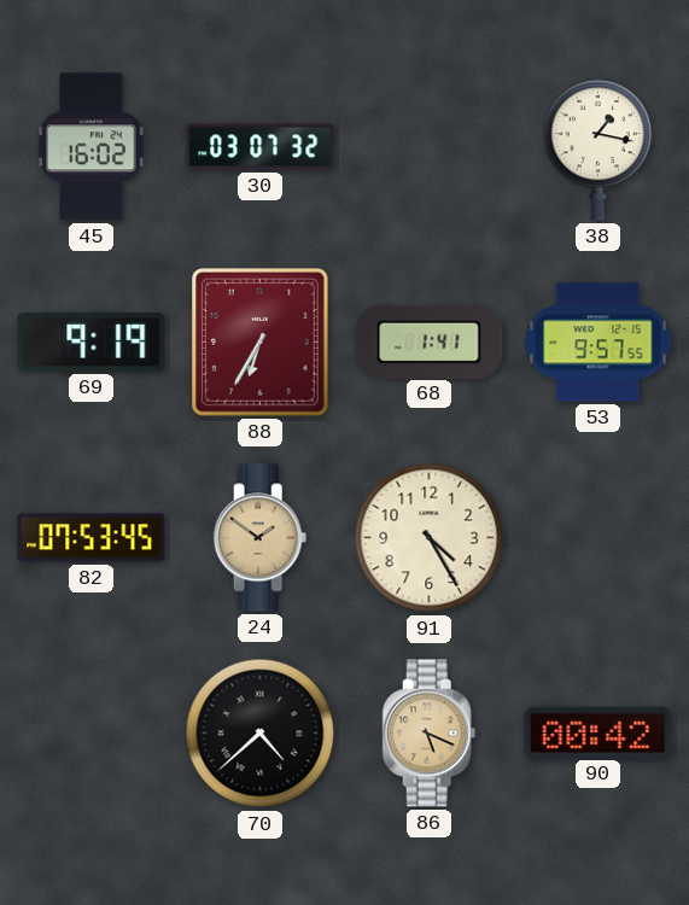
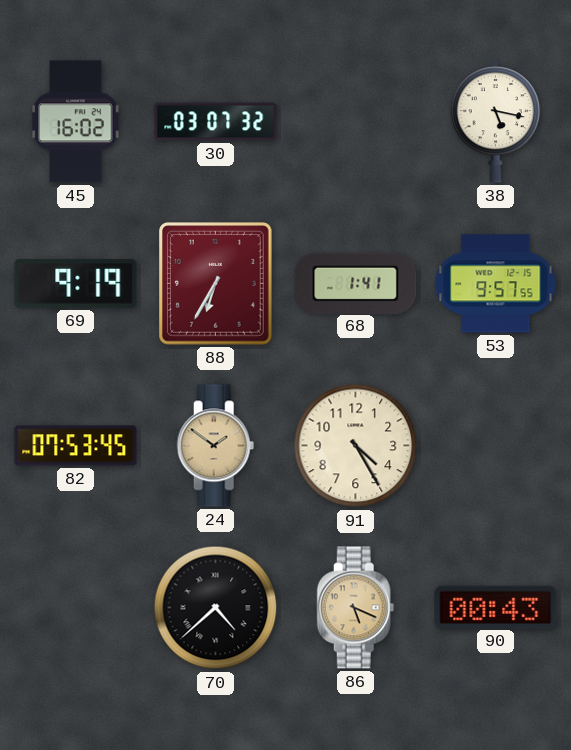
38: 1:17 -> 5:17 (496, 121)
90: 00:42 -> 00:43 (496, 607)
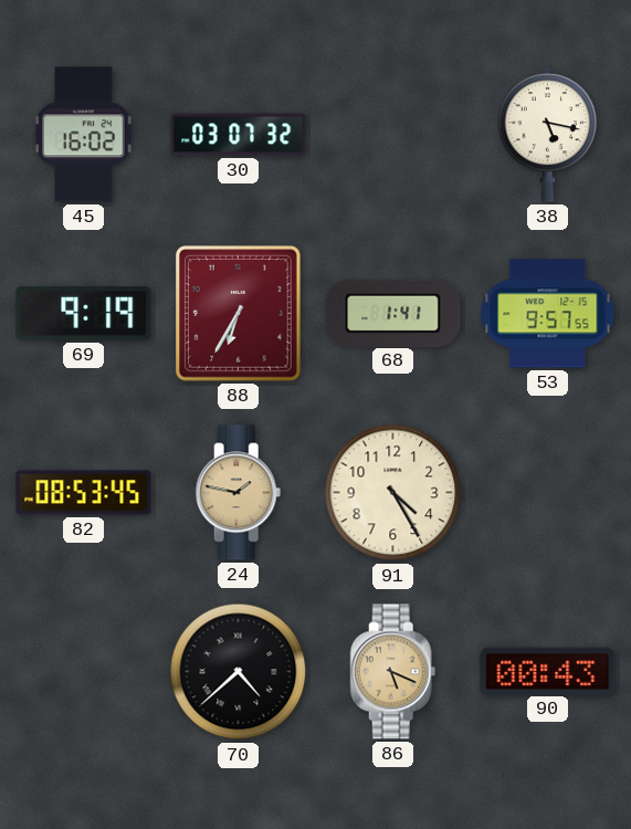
82: 07:53 -> 08:53 (84, 493)
24: 1:51 -> 1:47 (239, 493)
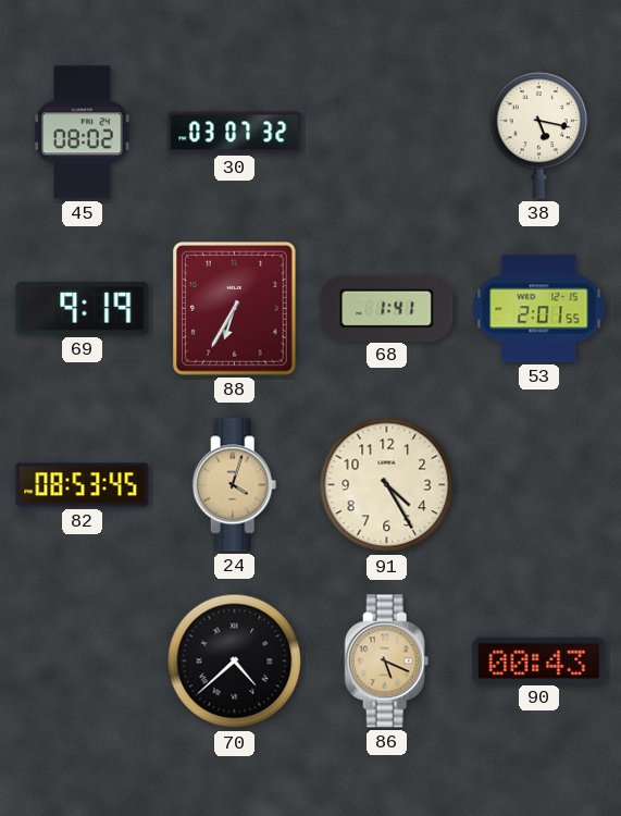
45: 16:02 -> 08:02 (83, 133)
53: 9:57 -> 2:01 (539, 309)
24: 1:47 -> 4:03 (235, 485)
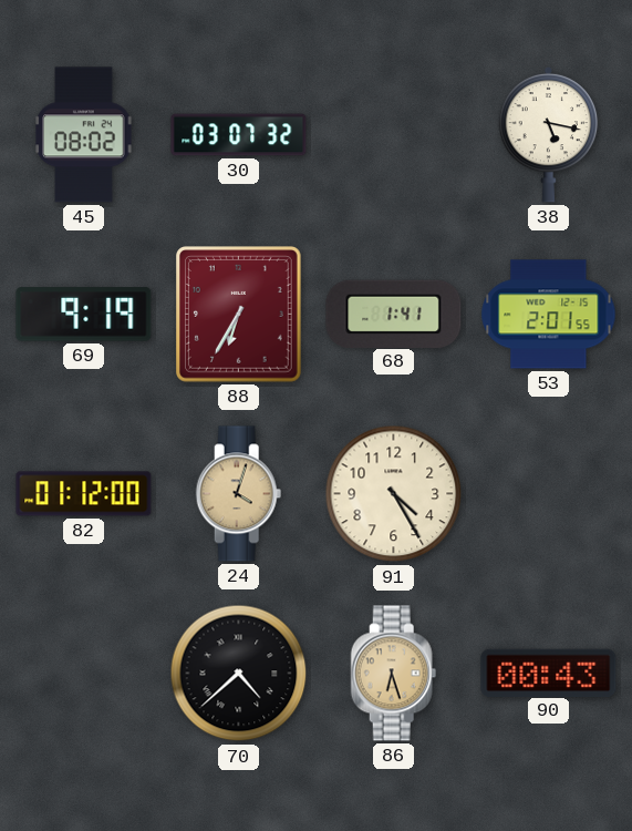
82: 08:53 -> 01:12 (84, 494)
86: 5:19 -> 6:27 (394, 674)
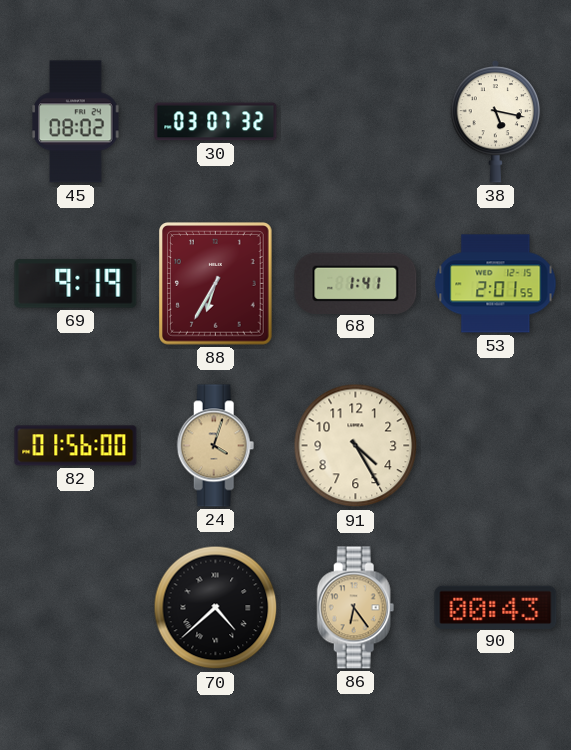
82: 01:12 -> 01:56 (76, 446)
86: 6:27 -> 6:24 (356, 608)
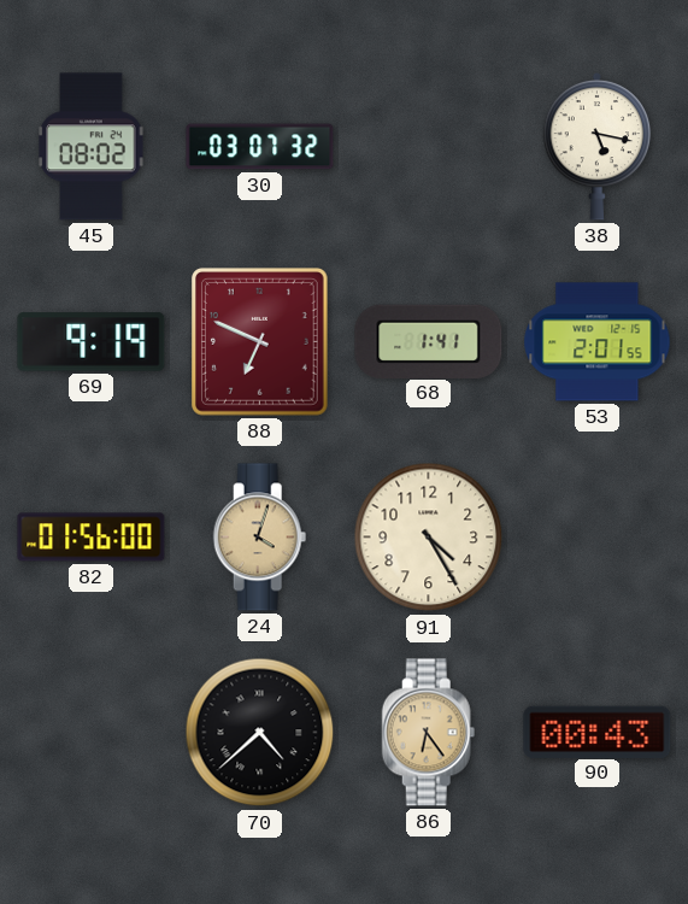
88: 6:35 -> 6:49 (260, 342)
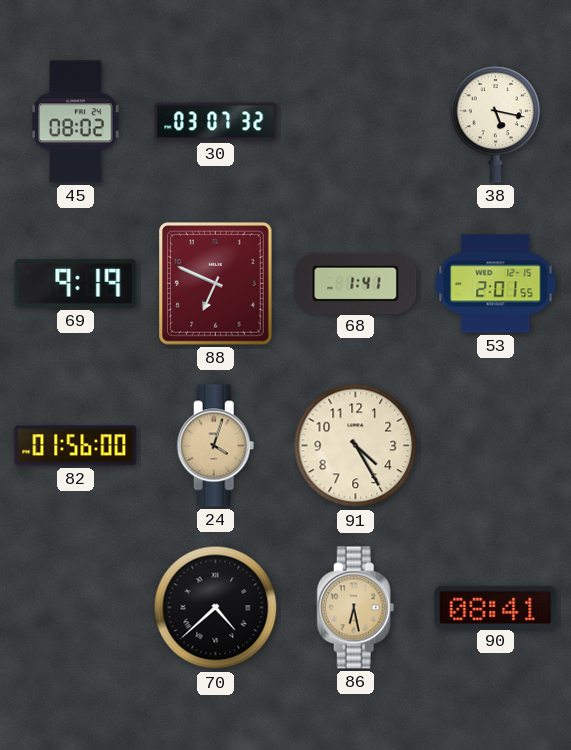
86: 6:24 -> 6:28 (356, 608)
90: 00:43 -> 08:41 (496, 607)
